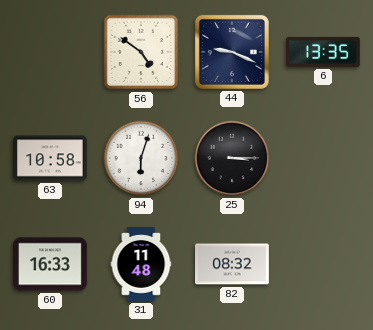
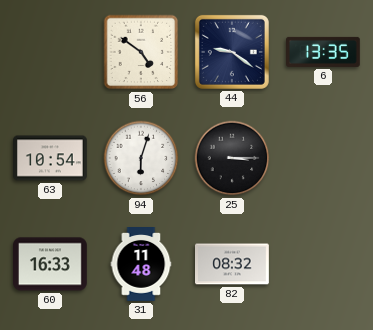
44: 9:19 -> 9:21 (232, 52)
63: 10:58 -> 10:54 (51, 158)
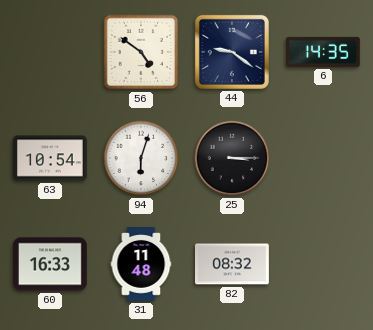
6: 13:35 -> 14:35 (324, 52)
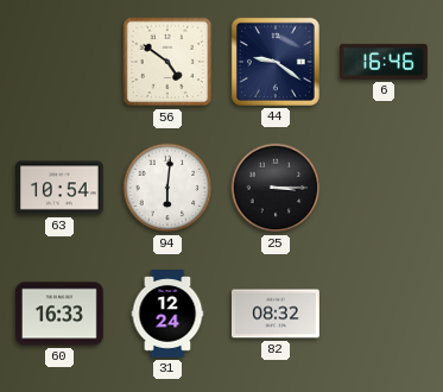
6: 14:35 -> 16:46 (385, 62)
94: 6:03 -> 6:01 (167, 188)
31: 11:48 -> 12:24 (167, 315)
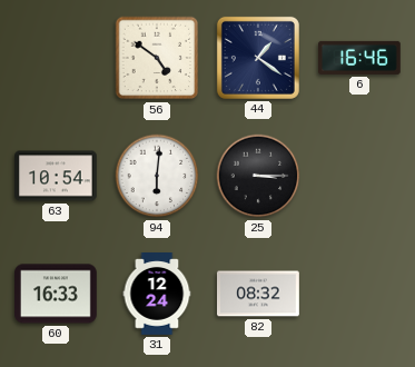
44: 9:21 -> 1:21 (258, 58)
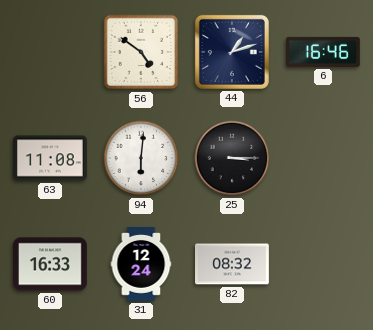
44: 1:21 -> 1:12 (232, 52)
63: 10:54 -> 11:08 (51, 158)
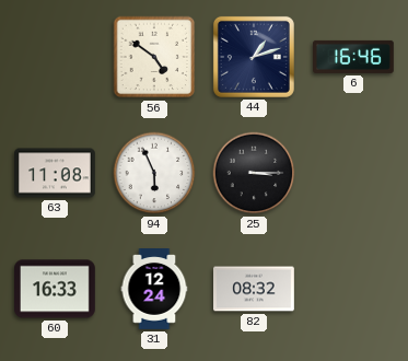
94: 6:01 -> 5:56 (154, 173)
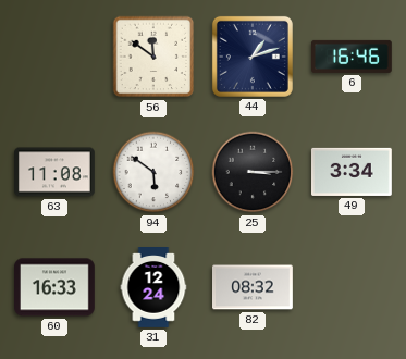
56: 4:51 -> 11:51 (153, 57)
94: 5:56 -> 5:51 (153, 172)
49: none -> 3:34 (353, 172)
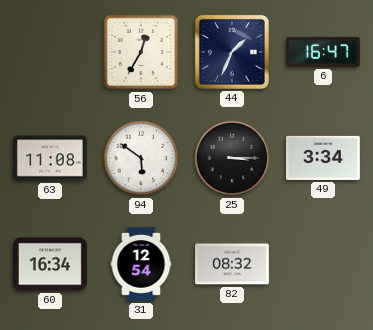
56: 11:51 -> 12:35 (141, 52)
44: 1:12 -> 1:34 (232, 52)
6: 16:46 -> 16:47 (324, 52)
60: 16:33 -> 16:34 (51, 264)
31: 12:24 -> 12:54 (141, 265)
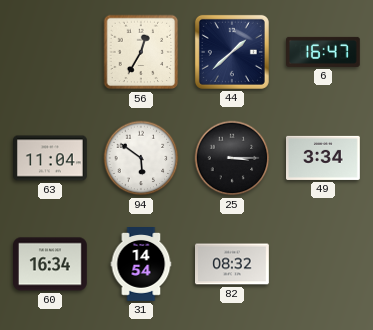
44: 1:34 -> 1:38 (232, 52)
63: 11:08 -> 11:04 (51, 158)
31: 12:54 -> 14:54 (141, 265)
